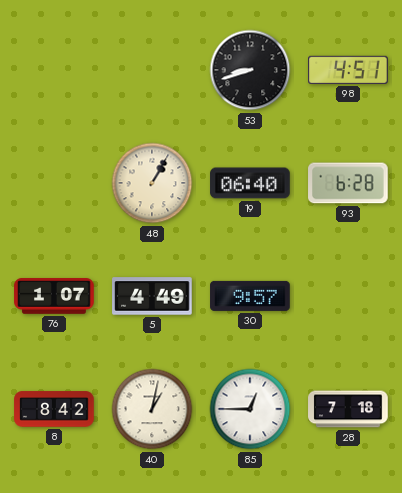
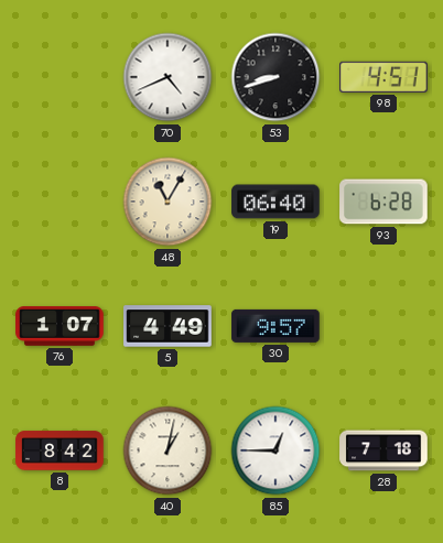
70: none -> 4:41 (168, 77)
48: 1:05 -> 11:05 (168, 202)
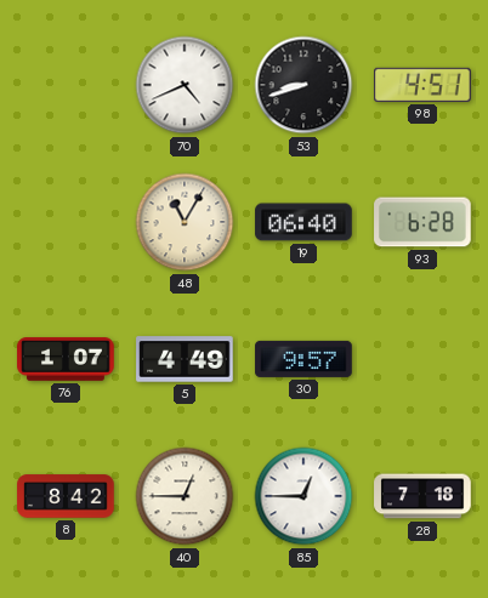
40: 1:02 -> 12:45 (185, 496)
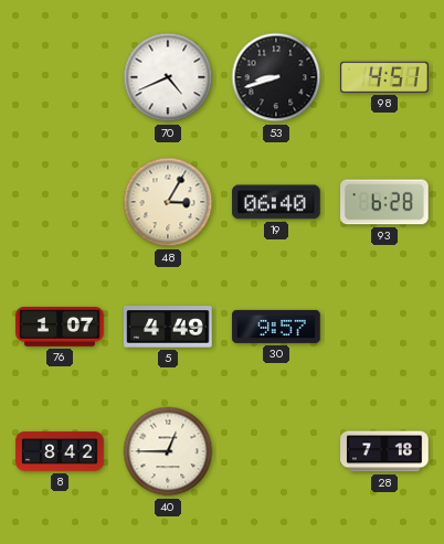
48: 11:05 -> 3:05 (168, 202)
85: 12:45 -> none (303, 496)
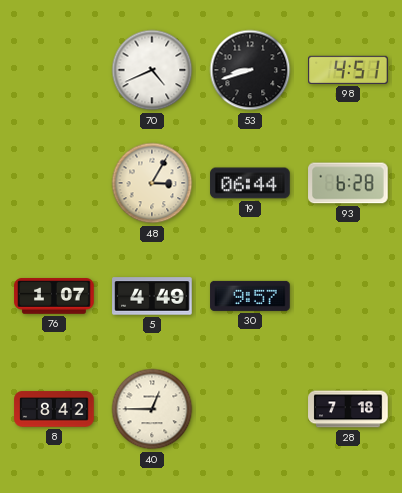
19: 06:40 -> 06:44 (250, 183)
